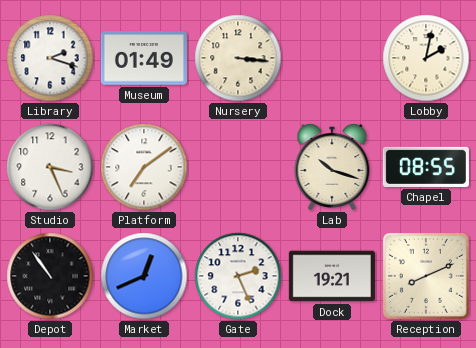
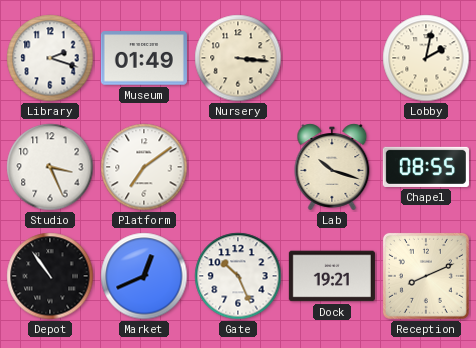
Gate: 2:26 -> 10:26 (238, 276)
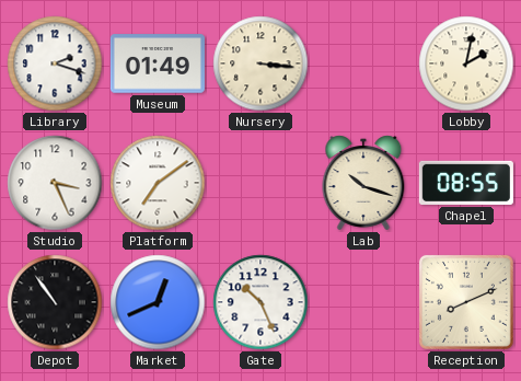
Dock: 19:21 -> none (332, 276)
